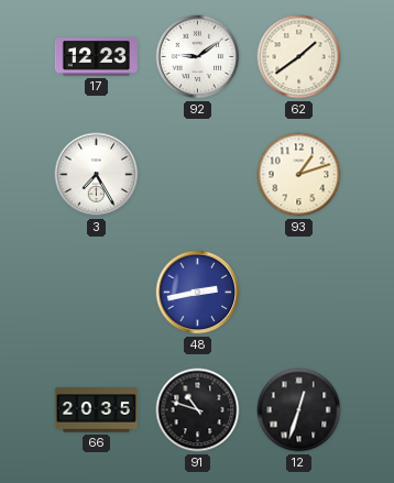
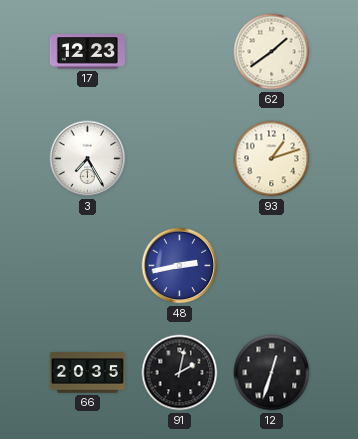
92: 9:09 -> none (198, 57)
91: 10:48 -> 2:02 (180, 373)
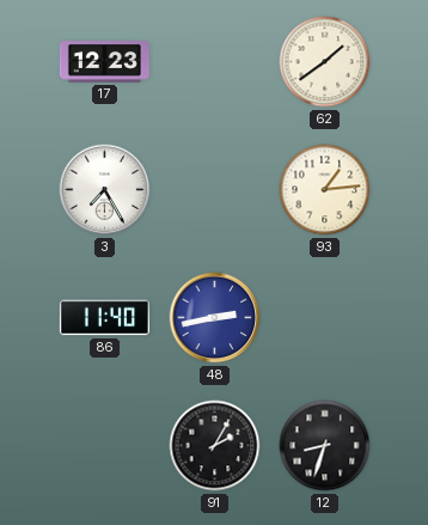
93: 1:12 -> 1:14 (325, 190)
86: none -> 11:40 (104, 318)
66: 20:35 -> none (87, 373)
91: 2:02 -> 2:05 (215, 446)
12: 12:33 -> 8:33 (325, 446)
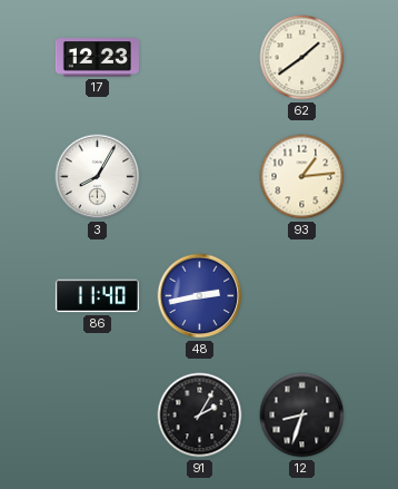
3: 7:25 -> 8:05 (98, 177)
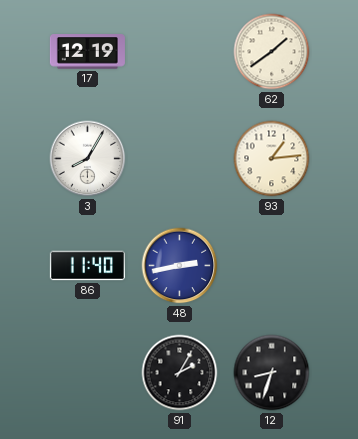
17: 12:23 -> 12:19 (87, 52)
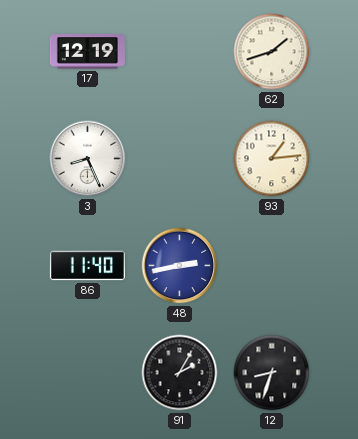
62: 1:39 -> 1:42 (272, 52)
3: 8:05 -> 8:26 (88, 159)
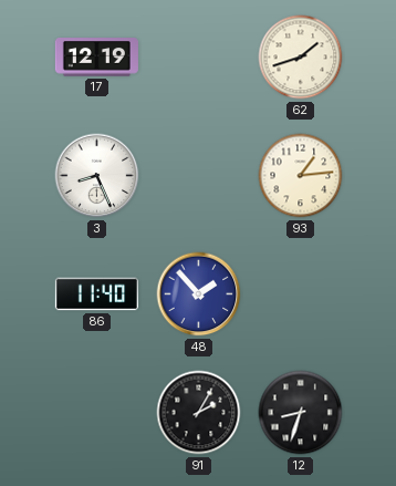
48: 2:43 -> 1:53 (199, 294)
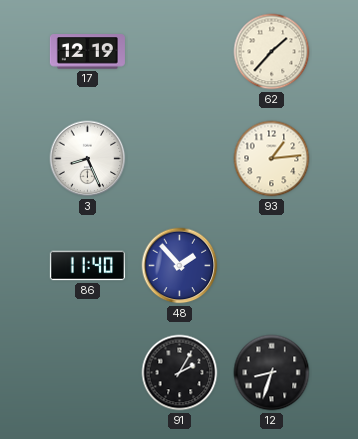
62: 1:42 -> 1:37 (272, 52)
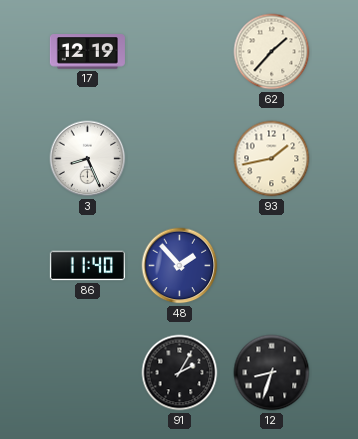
93: 1:14 -> 1:43 (272, 159)
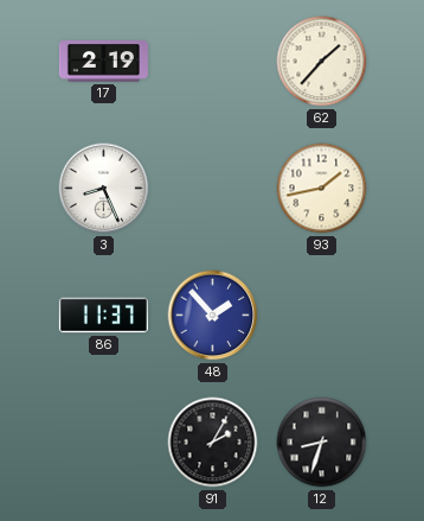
17: 12:19 -> 2:19 (103, 62)
86: 11:40 -> 11:37 (103, 316)
